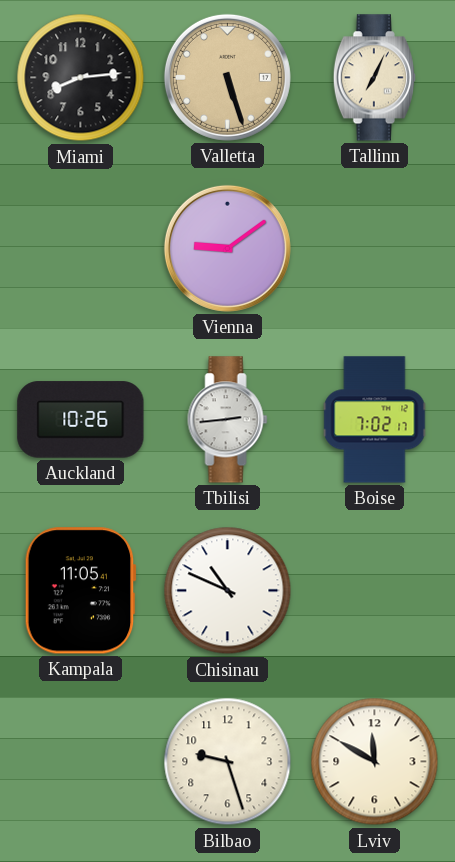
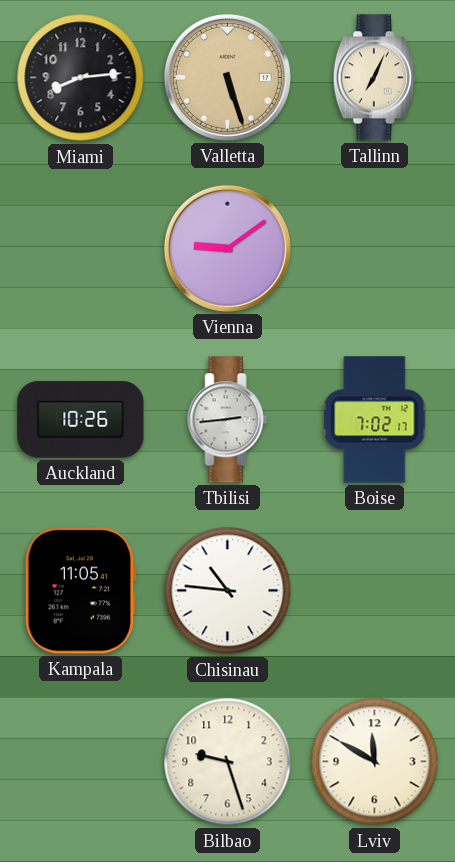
Chisinau: 10:49 -> 10:46 (228, 591)
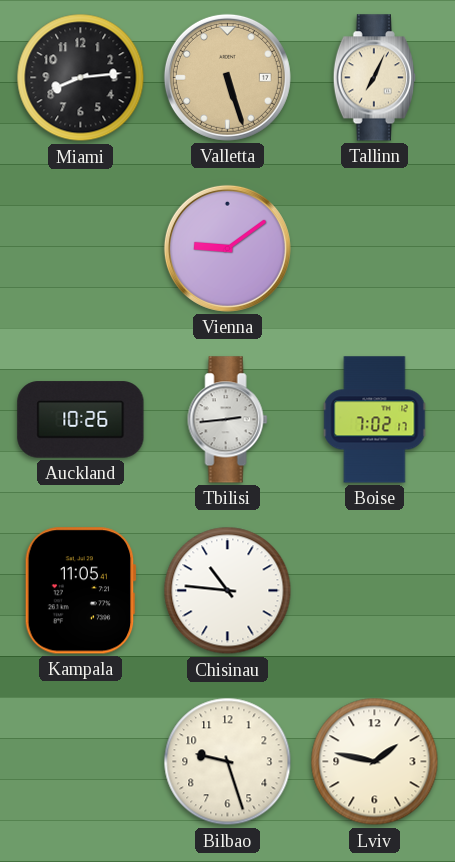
Lviv: 11:50 -> 1:47 (375, 762)
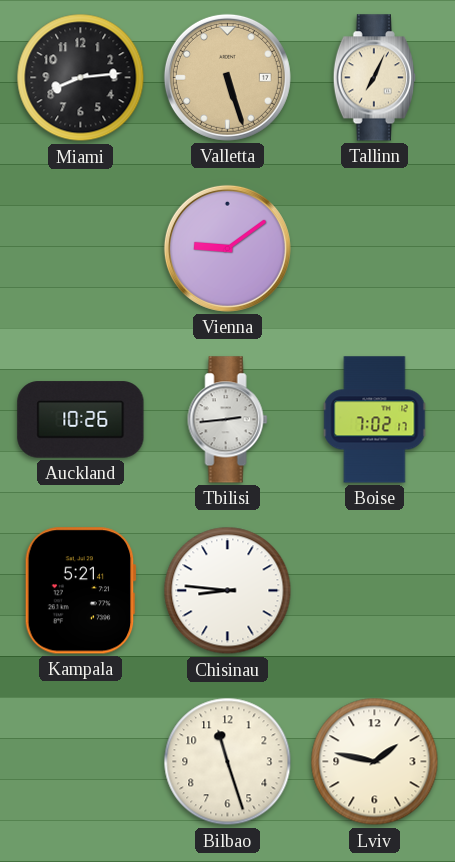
Kampala: 11:05 -> 5:21 (80, 591)
Chisinau: 10:46 -> 8:46 (228, 591)
Bilbao: 9:27 -> 11:27 (228, 762)
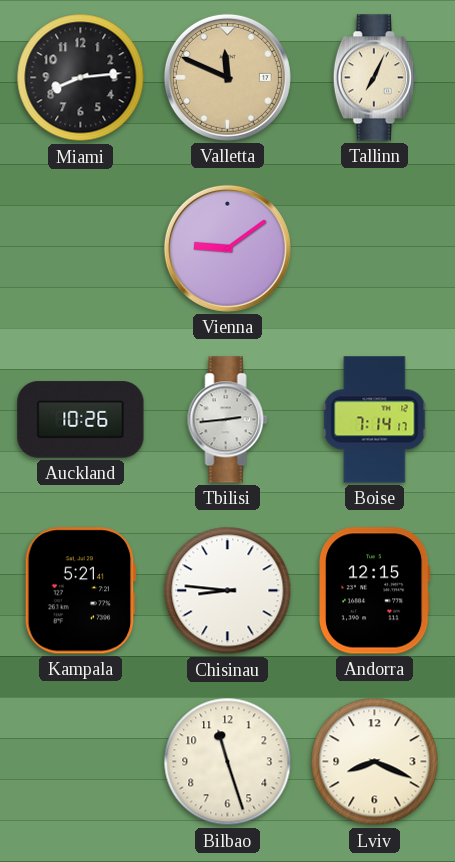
Valletta: 5:27 -> 11:49 (227, 77)
Boise: 7:02 -> 7:14 (375, 420)
Andorra: none -> 12:15 (375, 591)
Lviv: 1:47 -> 8:19 (375, 762)
